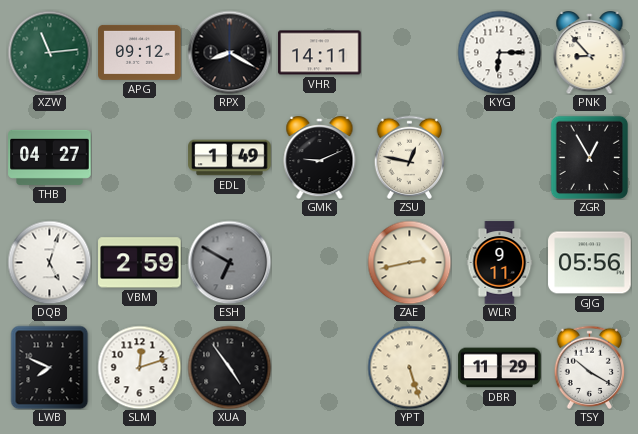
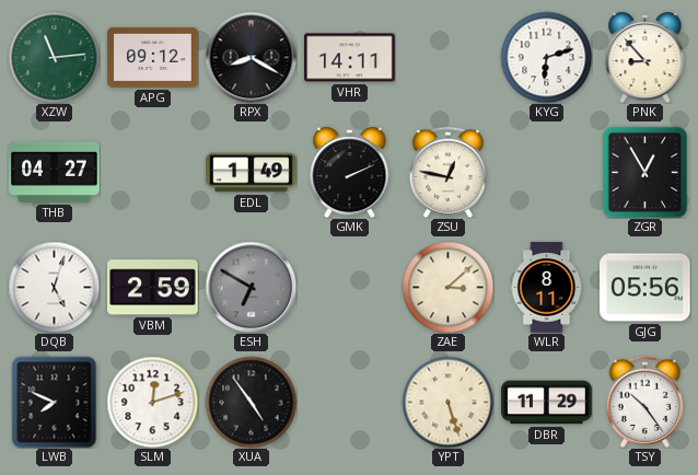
KYG: 6:15 -> 6:12 (546, 57)
GMK: 9:11 -> 2:11 (350, 173)
ZAE: 2:43 -> 3:08 (447, 287)
WLR: 9:11 -> 8:11 (547, 288)
TSY: 10:20 -> 10:24 (645, 402)
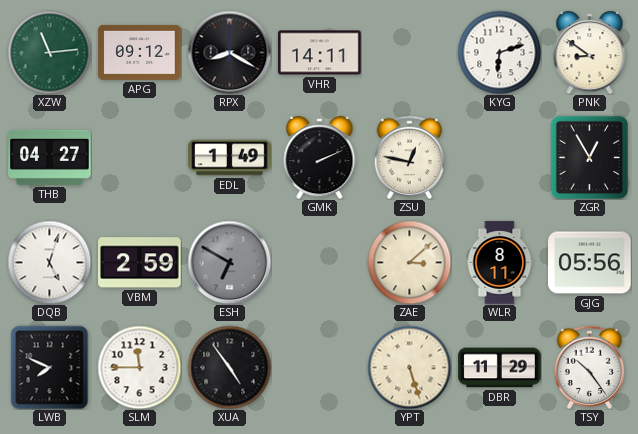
PNK: 8:53 -> 8:51 (590, 53)
SLM: 12:12 -> 11:45 (139, 367)
